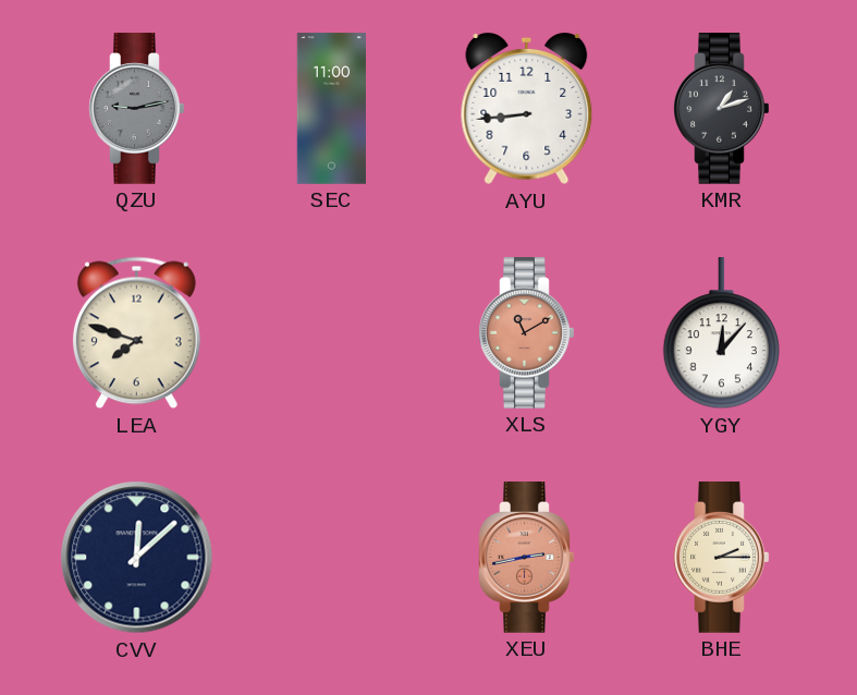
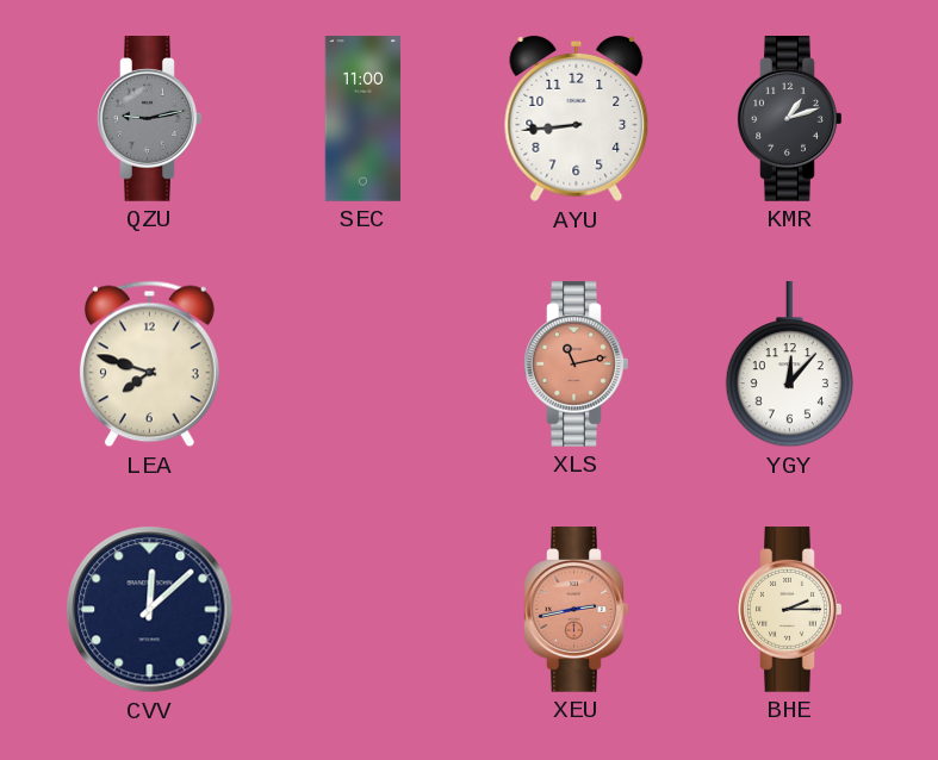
XLS: 11:10 -> 11:13 (577, 365)
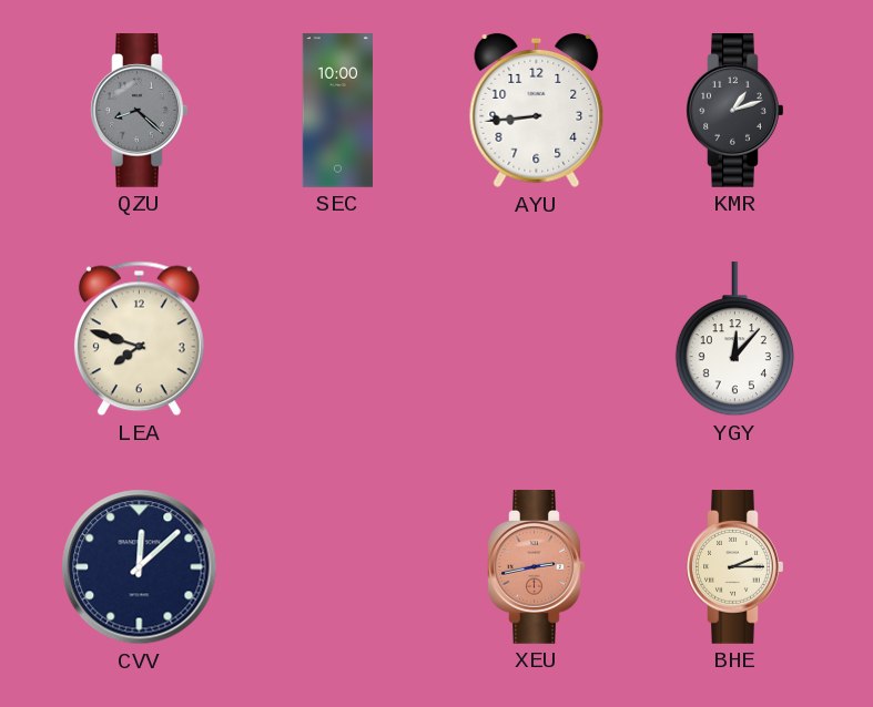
QZU: 9:13 -> 8:22 (140, 111)
SEC: 11:00 -> 10:00 (337, 111)
XLS: 11:13 -> none (577, 365)
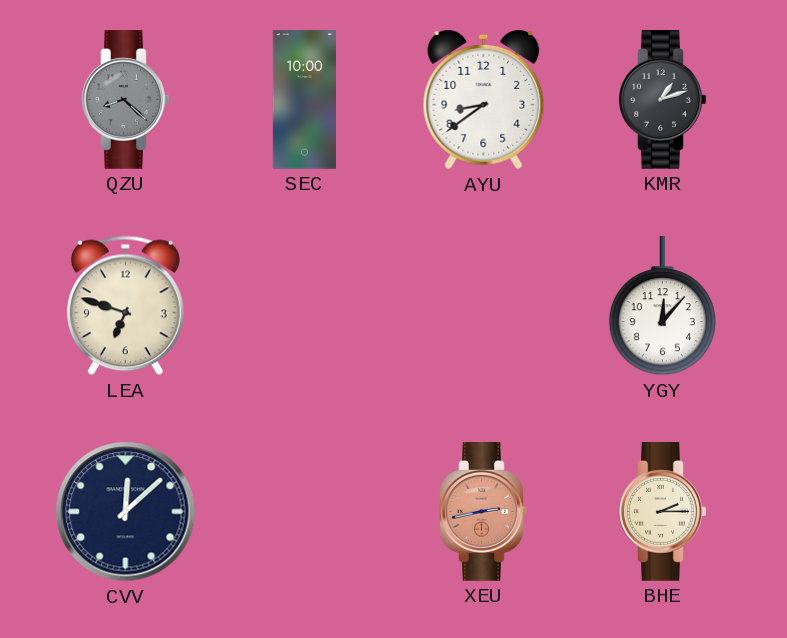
AYU: 8:44 -> 8:39 (484, 100)
LEA: 7:48 -> 6:48 (125, 306)
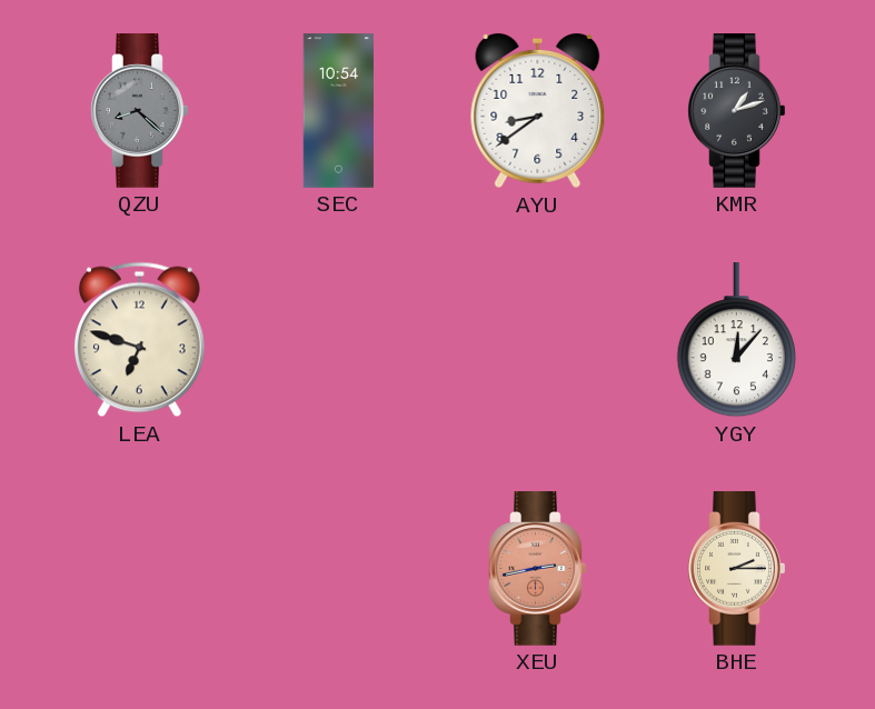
SEC: 10:00 -> 10:54 (338, 111)
CVV: 12:08 -> none (126, 512)
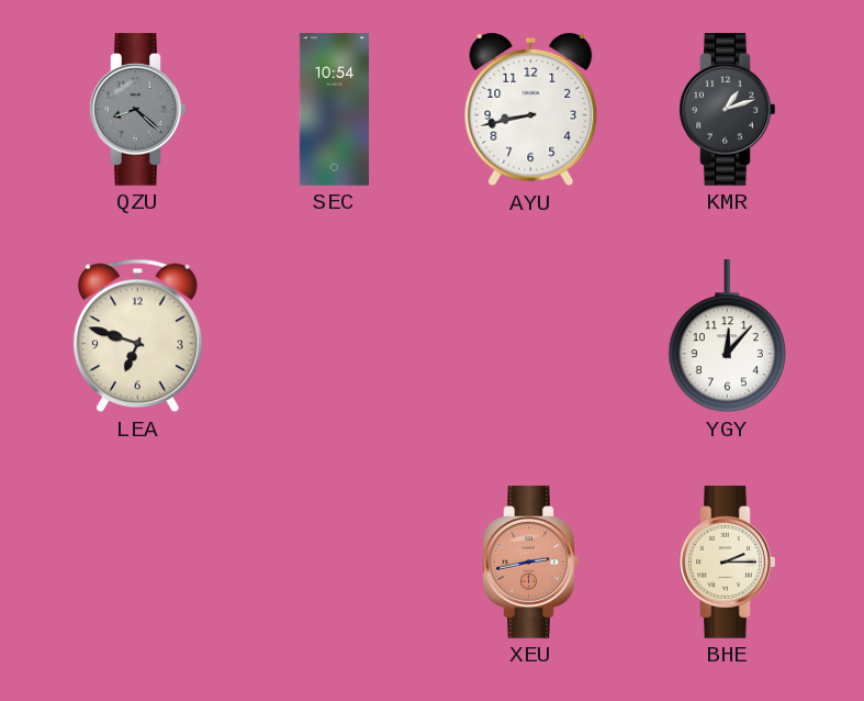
AYU: 8:39 -> 8:43 (531, 110)
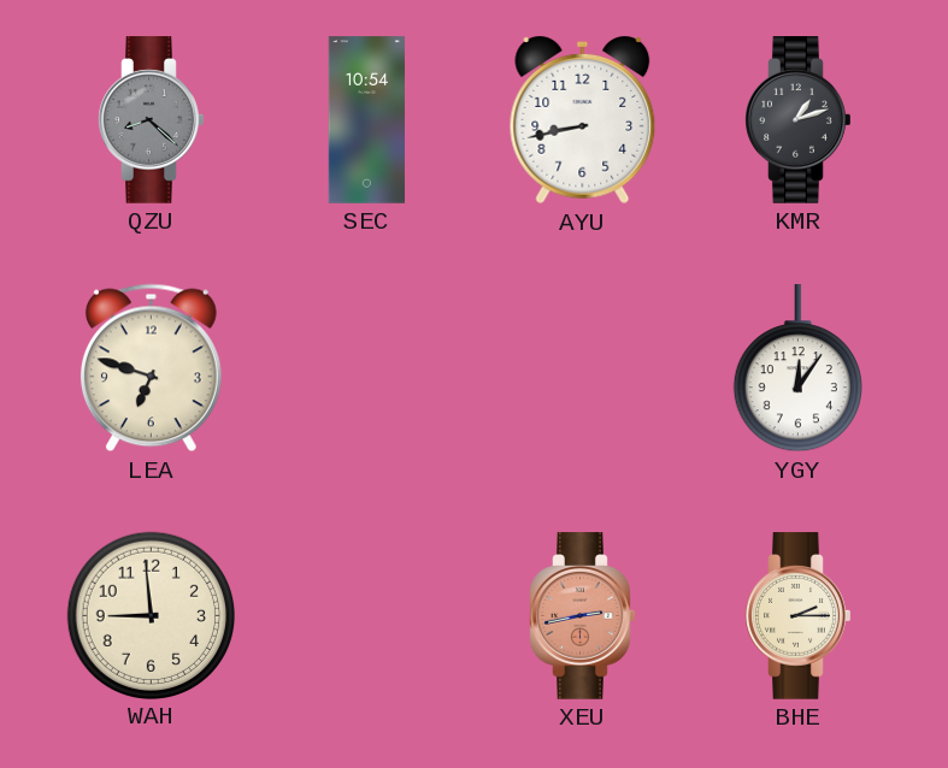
YGY: 12:07 -> 12:06 (797, 370)
WAH: none -> 8:59 (151, 615)
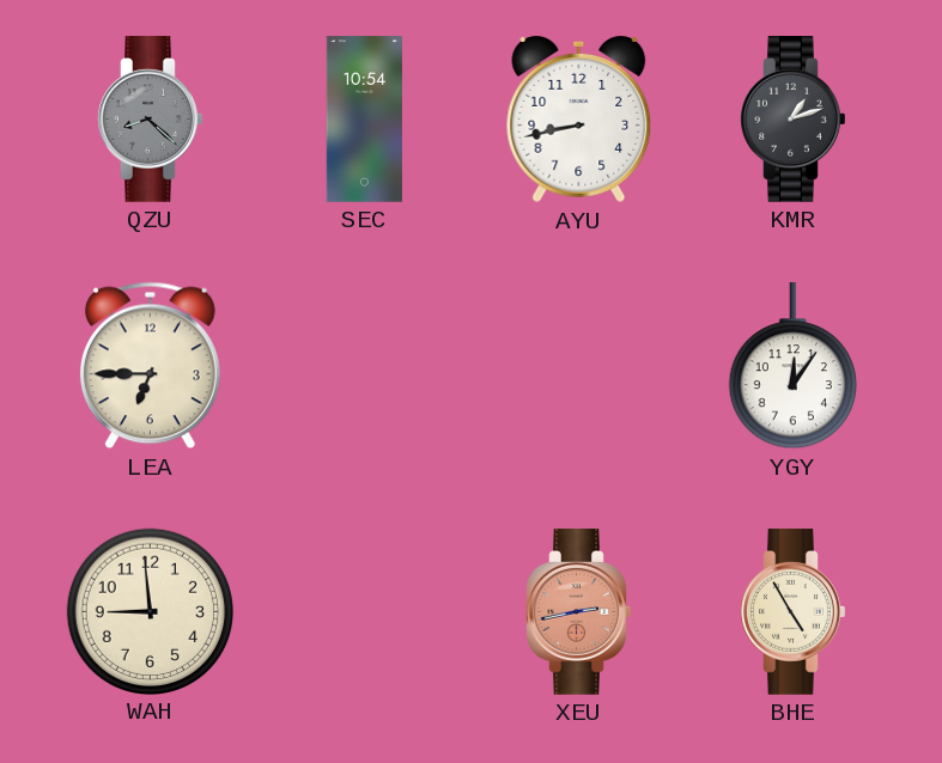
LEA: 6:48 -> 6:45 (150, 366)
BHE: 2:15 -> 4:55 (794, 612)
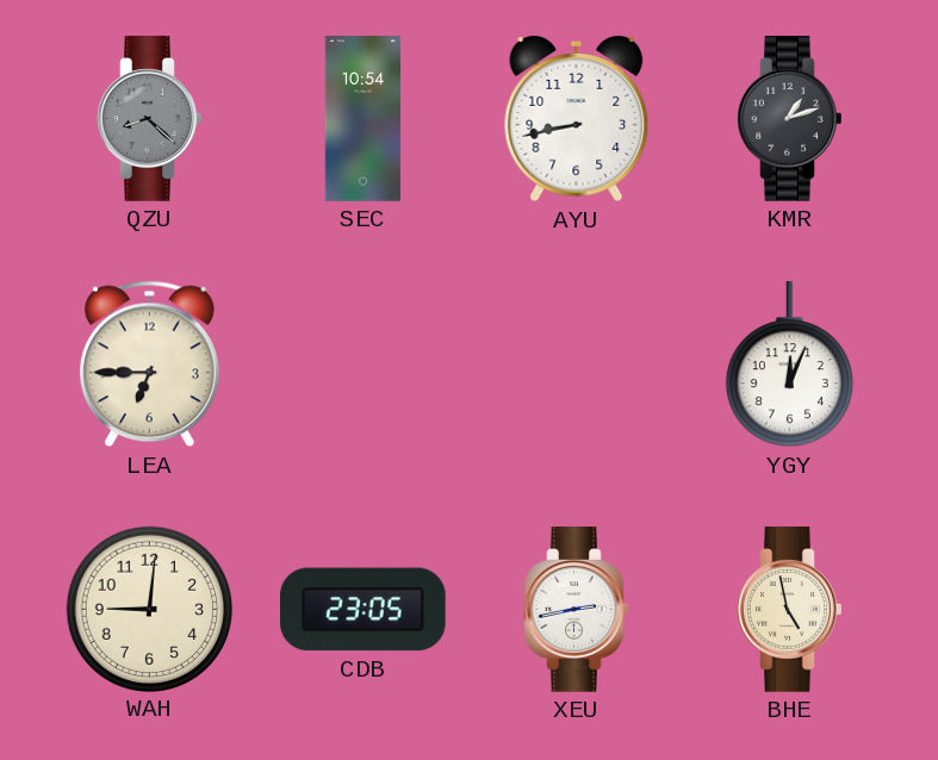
YGY: 12:06 -> 12:04 (789, 366)
WAH: 8:59 -> 9:01 (149, 609)
CDB: none -> 23:05 (364, 610)
XEU dial: salmon -> white (577, 610)
BHE: 4:55 -> 4:58 (790, 610)
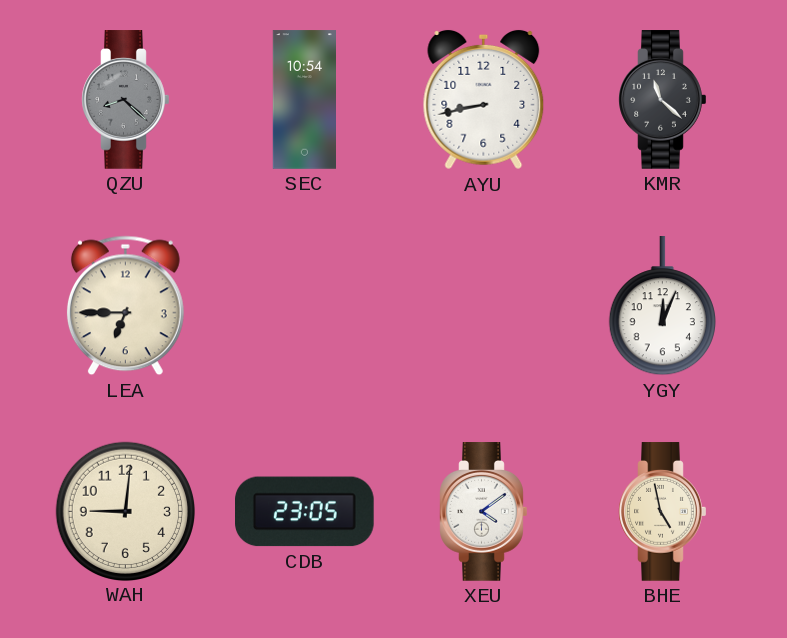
KMR: 1:12 -> 11:22 (663, 100)
XEU: 2:43 -> 4:09 (484, 512)
